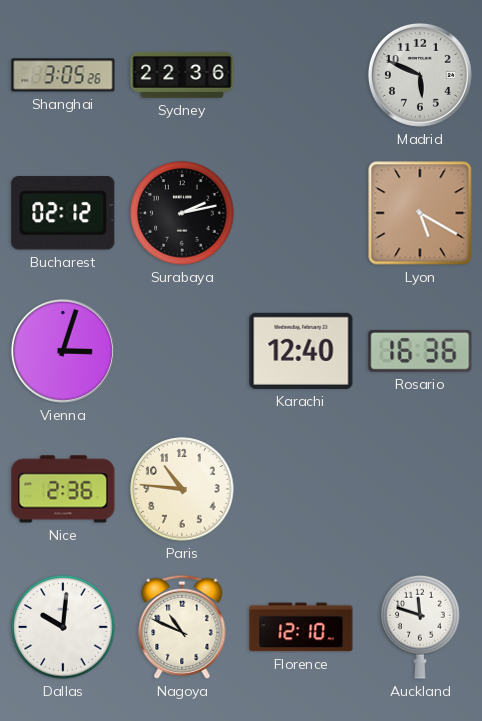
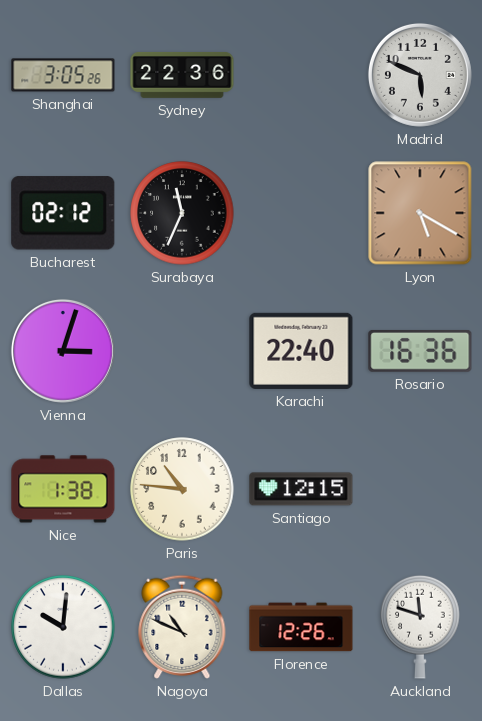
Surabaya: 2:13 -> 11:34 (182, 213)
Karachi: 12:40 -> 22:40 (301, 351)
Nice: 2:36 -> 1:38 (63, 489)
Santiago: none -> 12:15 (301, 489)
Florence: 12:10 -> 12:26 (301, 627)
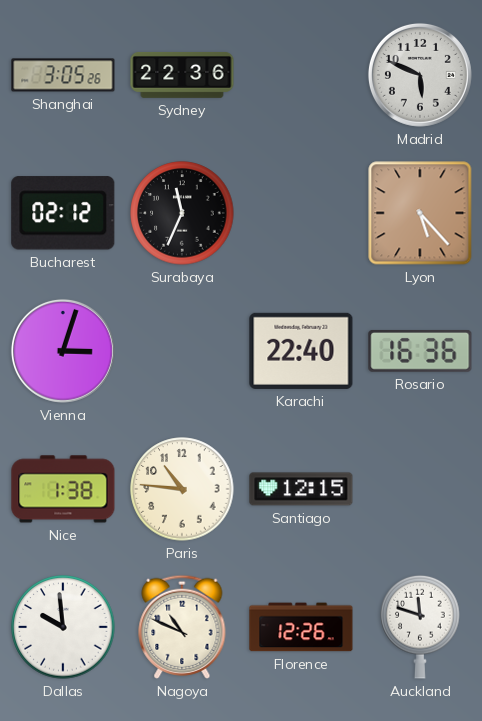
Lyon: 5:20 -> 5:23 (420, 213)
Dallas: 10:01 -> 9:59 (63, 627)
